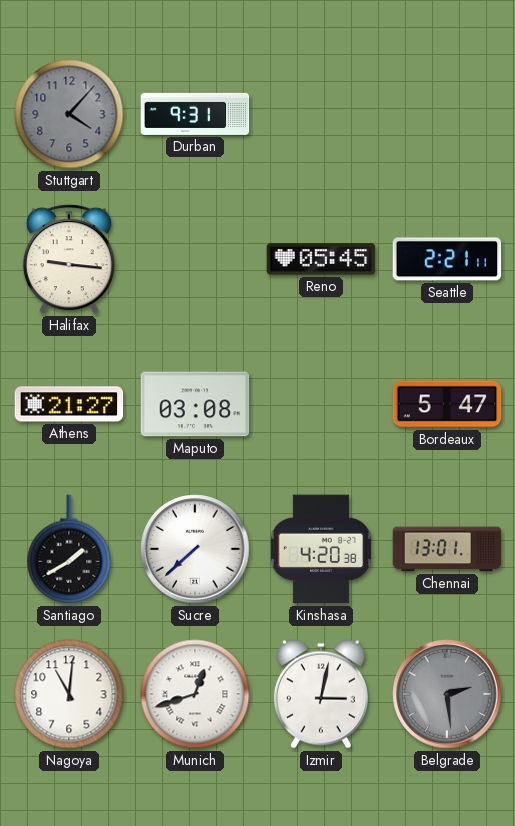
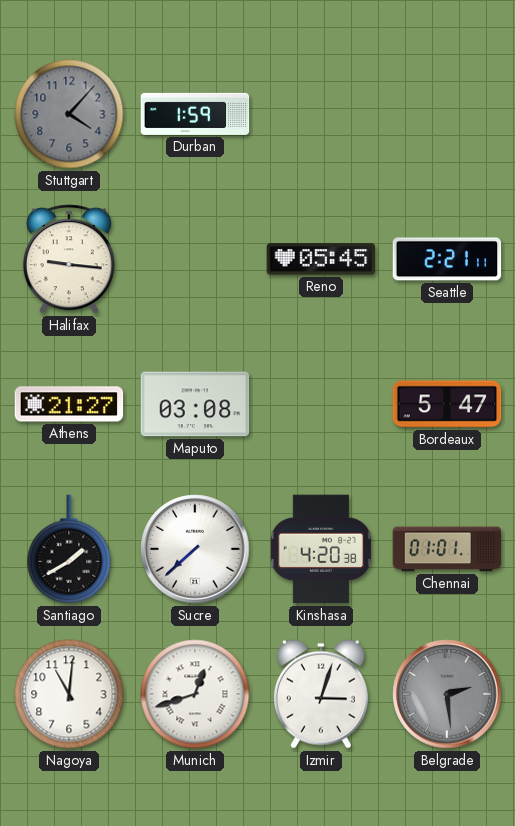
Durban: 9:31 -> 1:59 (195, 114)
Chennai: 13:01 -> 01:01 (447, 549)
Izmir: 3:02 -> 3:03 (321, 694)
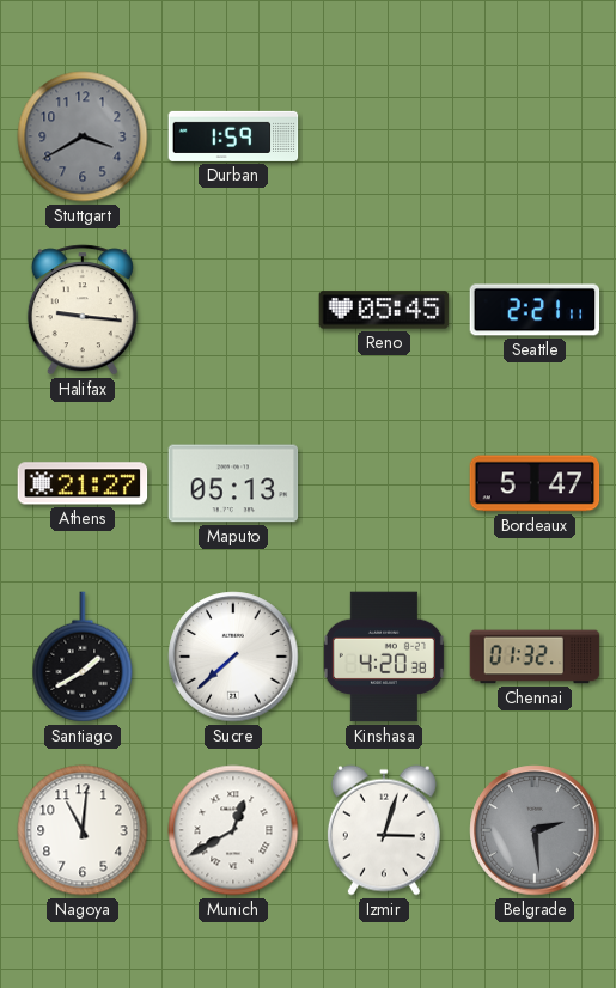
Stuttgart: 4:07 -> 3:40 (83, 136)
Maputo: 03:08 -> 05:13 (233, 483)
Chennai: 01:01 -> 01:32 (535, 657)
Munich: 12:42 -> 12:40 (233, 830)
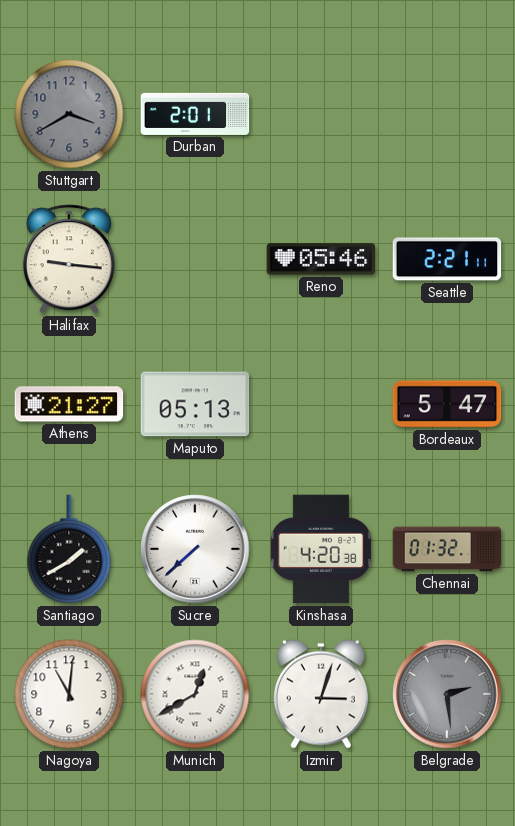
Durban: 1:59 -> 2:01 (195, 114)
Reno: 05:45 -> 05:46 (321, 259)
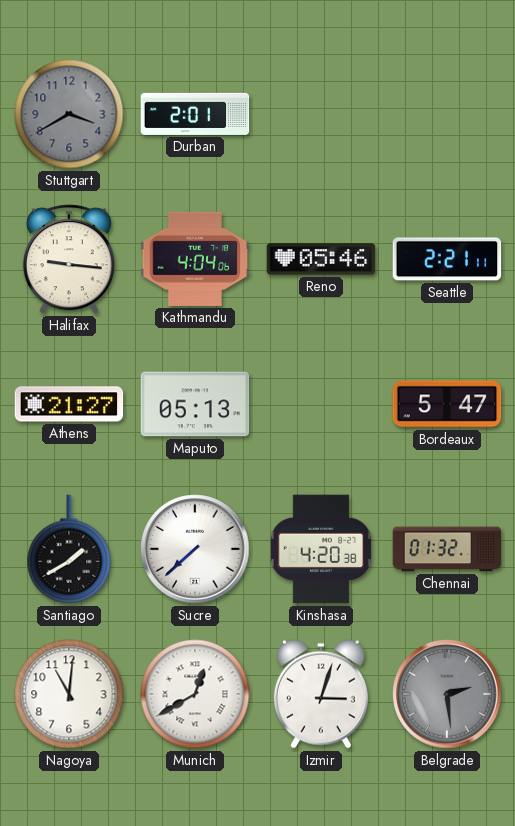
Kathmandu: none -> 4:04 (195, 259)
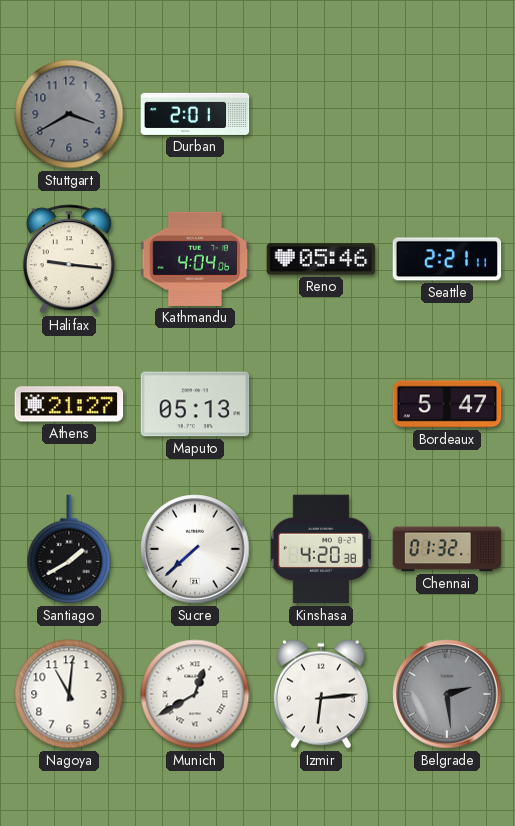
Izmir: 3:03 -> 6:14 (321, 694)
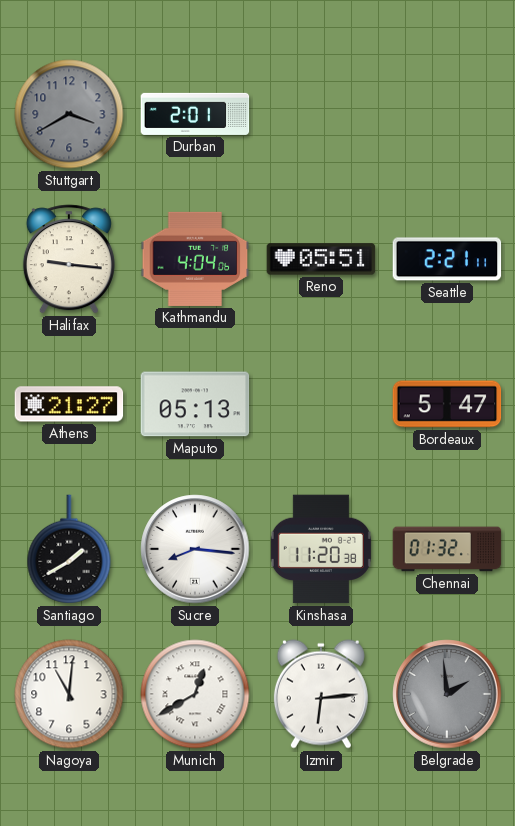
Reno: 05:46 -> 05:51 (321, 259)
Sucre: 7:38 -> 8:16 (195, 549)
Kinshasa: 4:20 -> 11:20 (321, 549)
Belgrade: 2:29 -> 1:59 (447, 694)
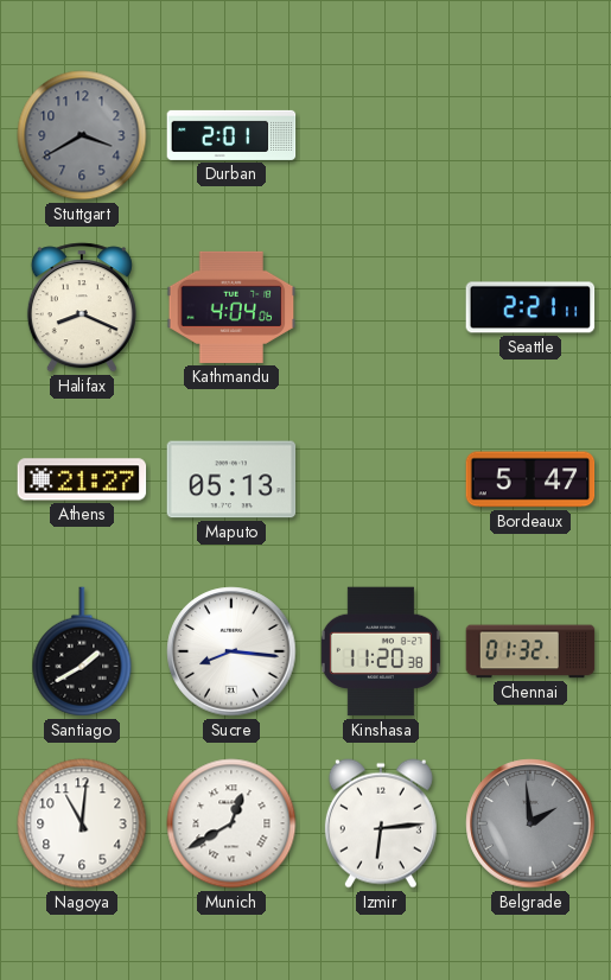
Halifax: 9:16 -> 8:19 (82, 307)
Reno: 05:51 -> none (321, 259)
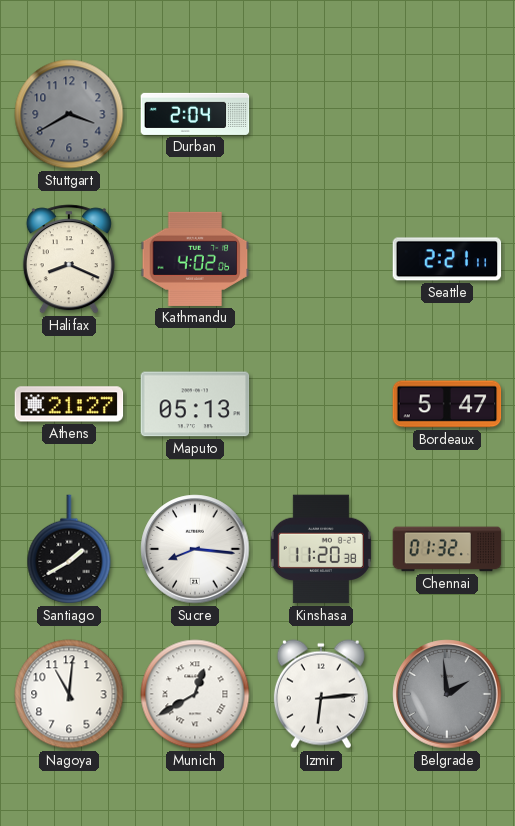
Durban: 2:01 -> 2:04 (195, 114)
Kathmandu: 4:04 -> 4:02 (195, 259)
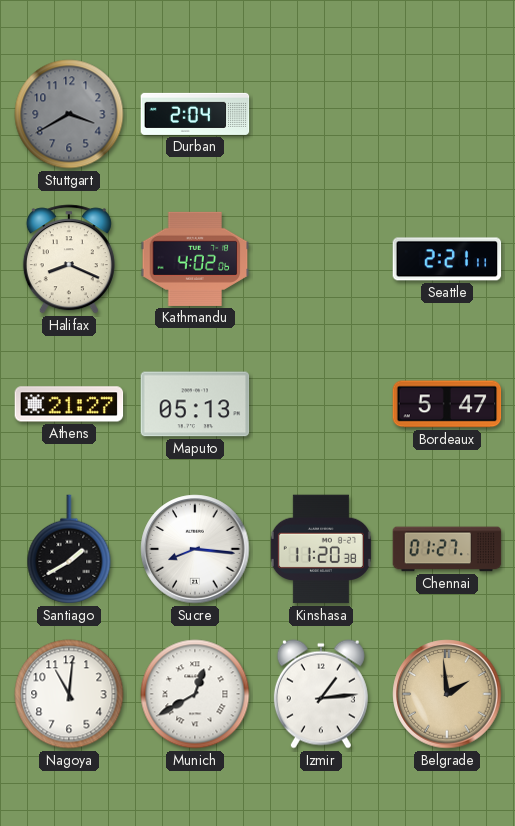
Chennai: 01:32 -> 01:27 (447, 549)
Izmir: 6:14 -> 1:14 (321, 694)
Belgrade dial: grey -> champagne (447, 694)
